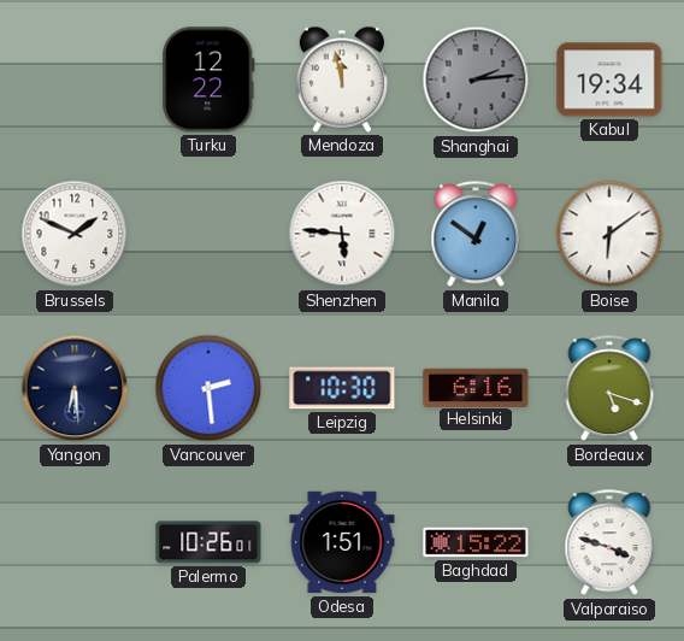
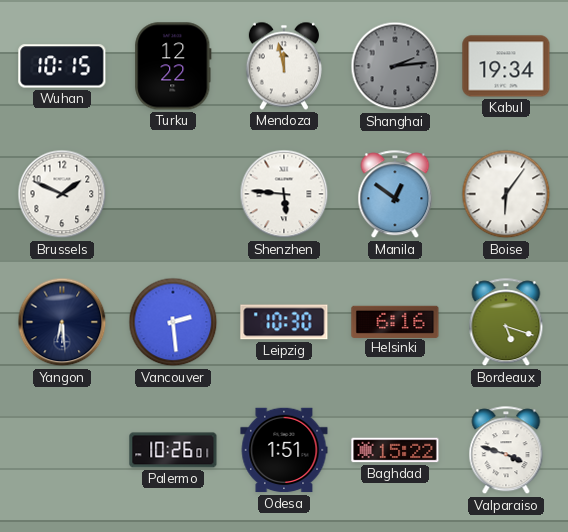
Wuhan: none -> 10:15 (62, 66)
Boise: 6:09 -> 6:06 (506, 194)
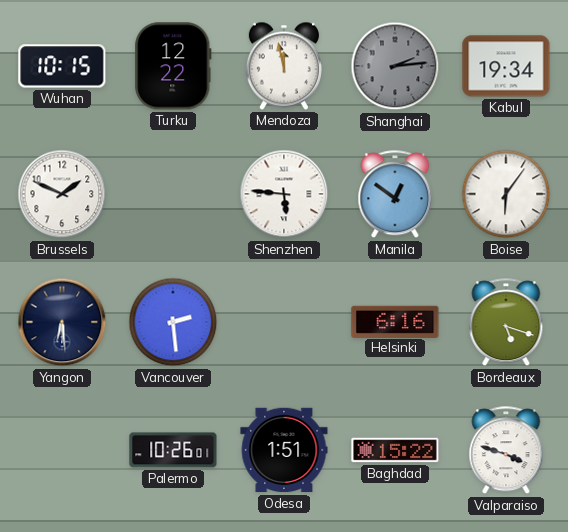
Leipzig: 10:30 -> none (284, 322)
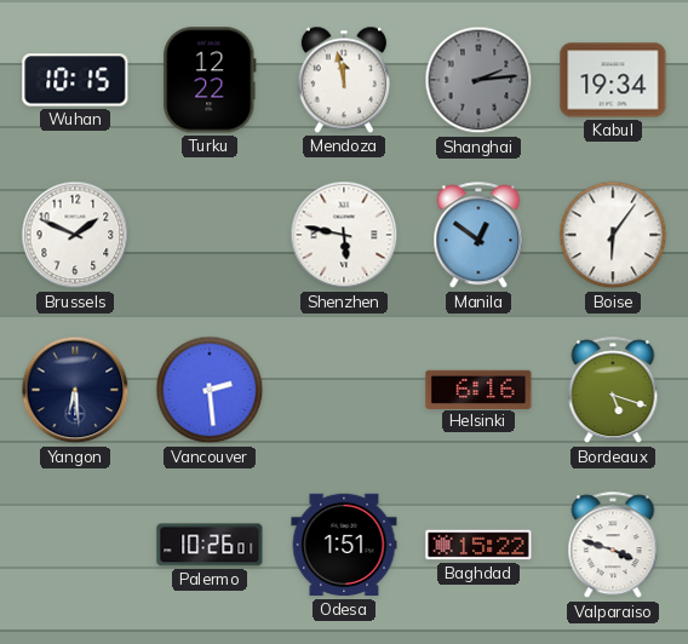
Shenzhen: 5:46 -> 5:47 (344, 235)
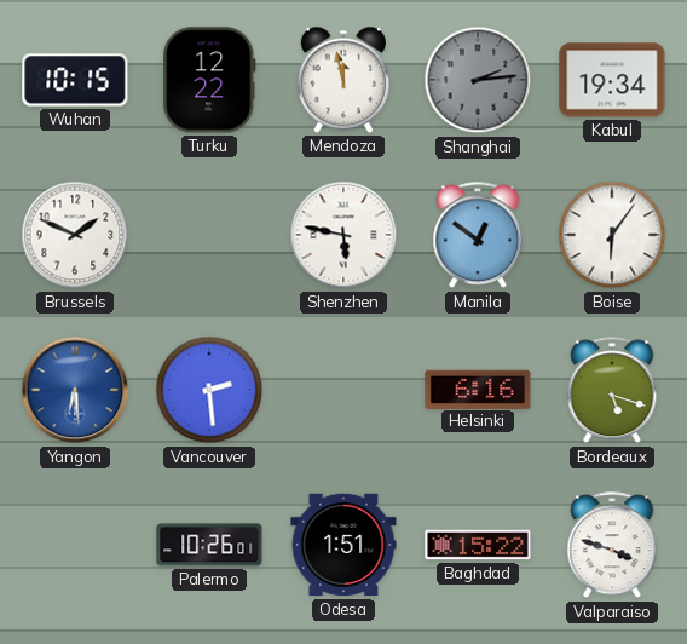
Yangon dial: navy -> blue (75, 390)
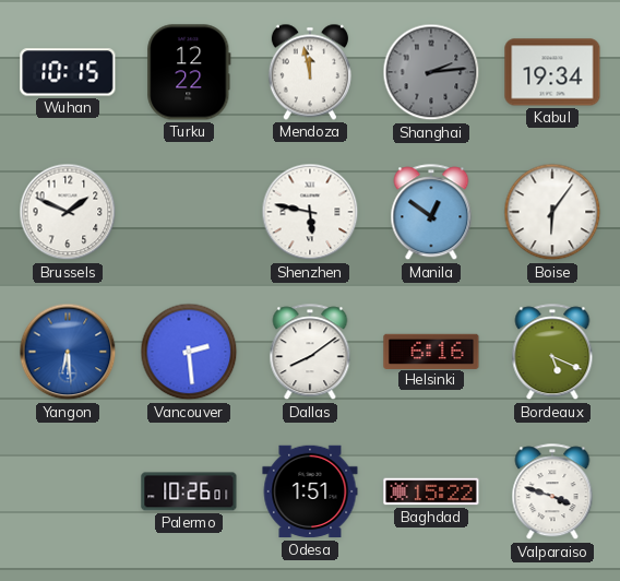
Dallas: none -> 8:09 (310, 353)
Bordeaux: 5:18 -> 5:19 (552, 353)
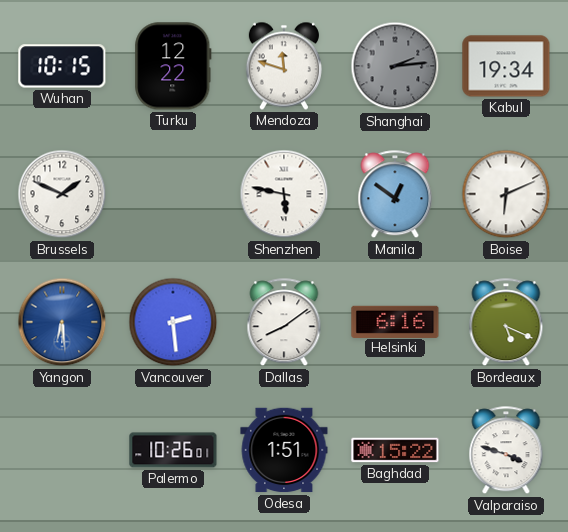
Mendoza: 11:58 -> 11:48 (284, 66)
Boise: 6:06 -> 6:11 (506, 194)
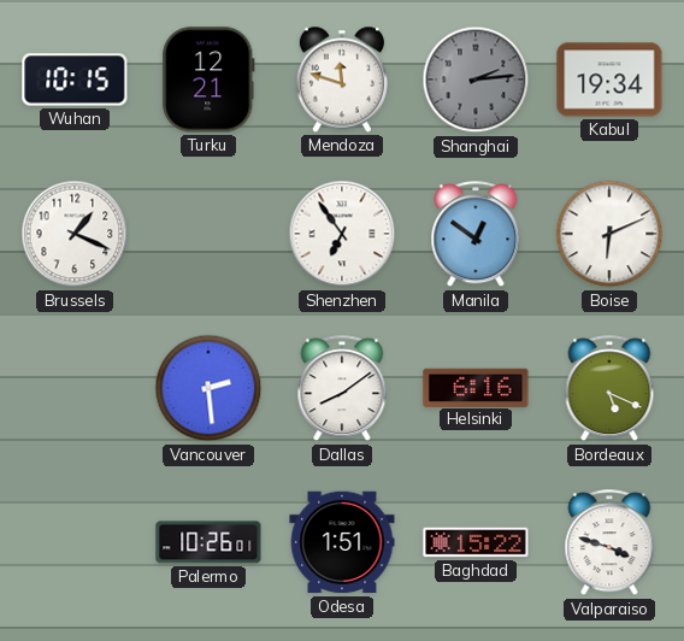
Turku: 12:22 -> 12:21 (208, 80)
Brussels: 1:49 -> 1:19 (75, 234)
Shenzhen: 5:47 -> 6:54 (342, 234)
Yangon: 6:29 -> none (62, 322)
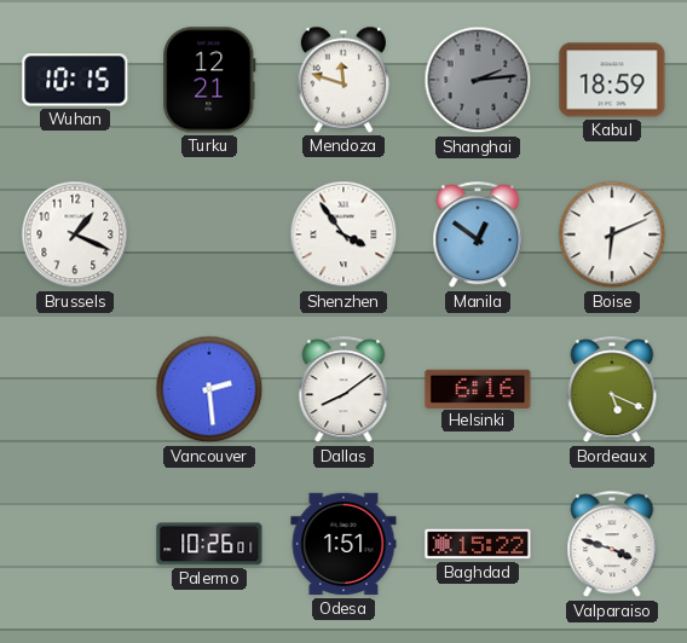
Kabul: 19:34 -> 18:59 (612, 80)
Shenzhen: 6:54 -> 3:54 (344, 234)
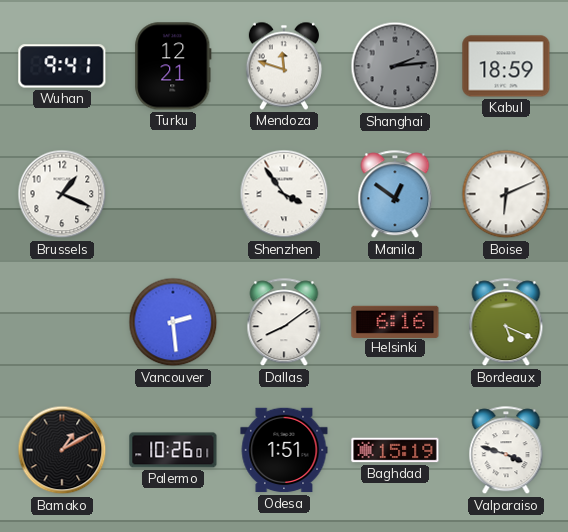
Wuhan: 10:15 -> 9:41 (62, 66)
Bamako: none -> 1:10 (62, 450)
Baghdad: 15:22 -> 15:19 (395, 450)
